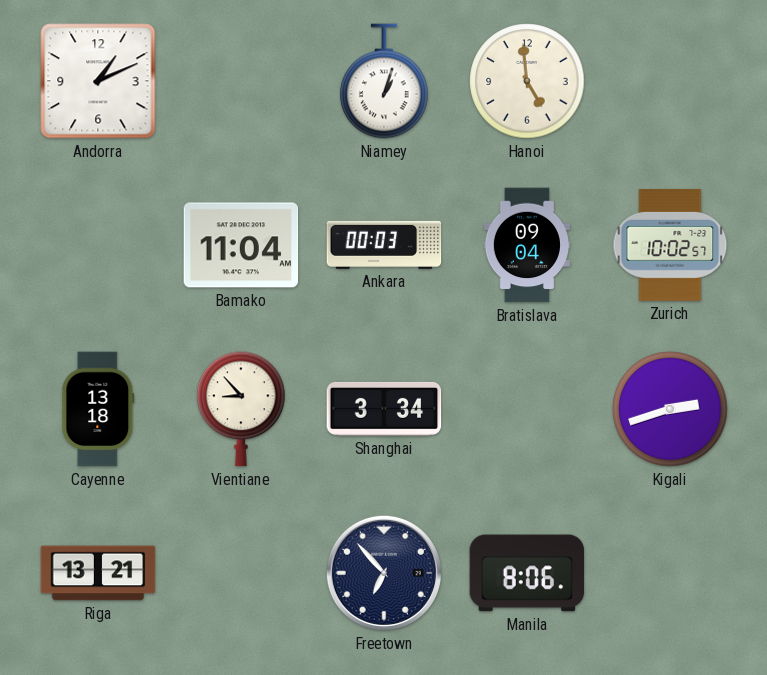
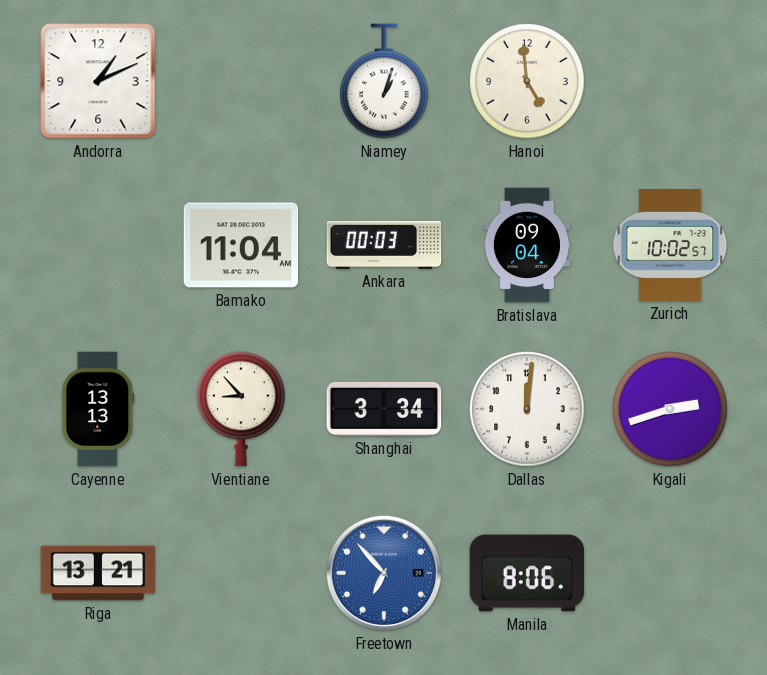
Cayenne: 13:18 -> 13:13 (98, 409)
Dallas: none -> 12:01 (527, 409)
Freetown dial: navy -> blue (384, 573)
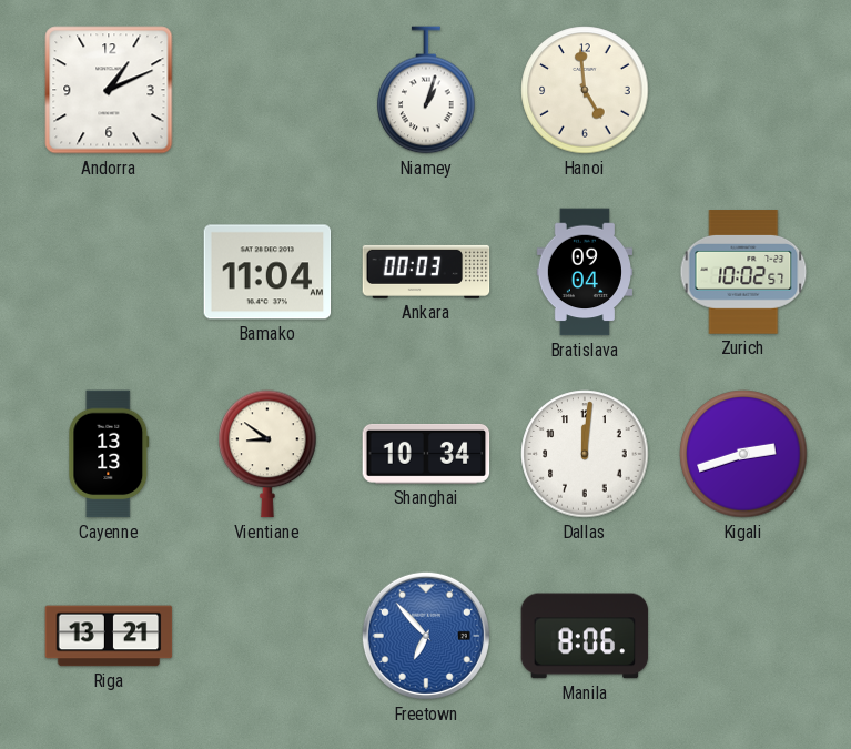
Vientiane: 8:53 -> 8:51 (267, 454)
Shanghai: 3:34 -> 10:34 (426, 454)
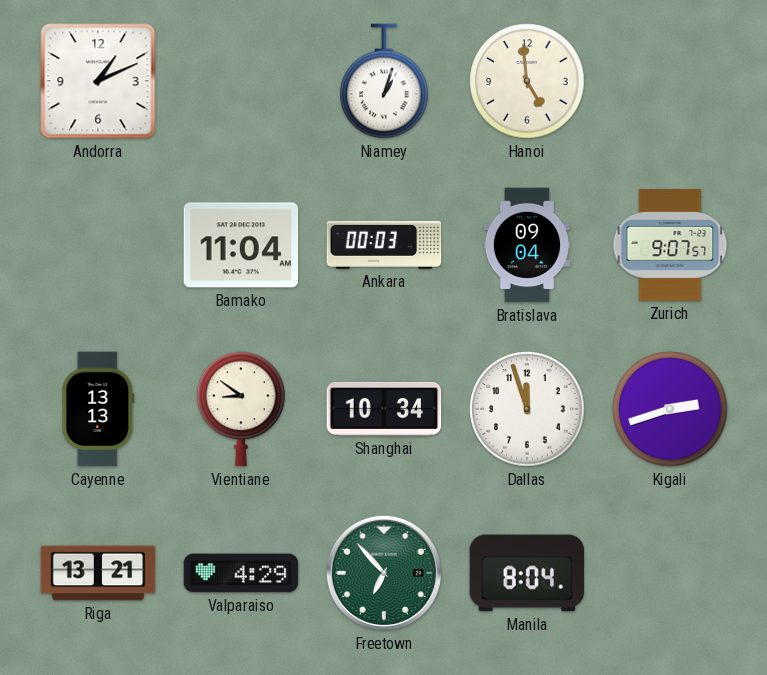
Zurich: 10:02 -> 9:07 (670, 245)
Dallas: 12:01 -> 11:57 (527, 409)
Valparaiso: none -> 4:29 (241, 573)
Freetown dial: blue -> green (384, 573)
Manila: 8:06 -> 8:04 (527, 573)
